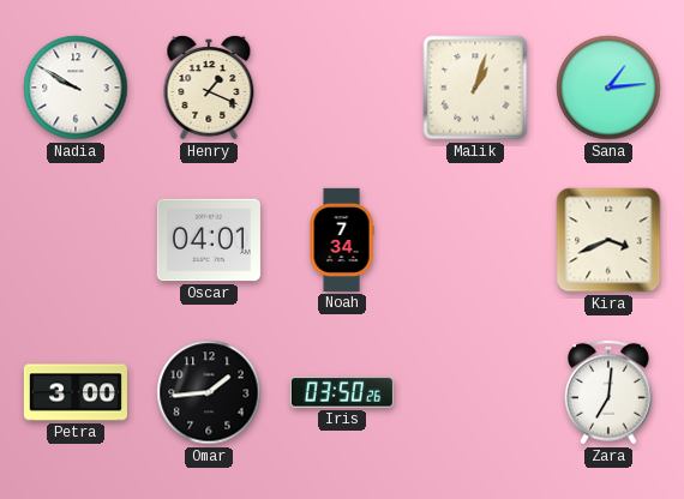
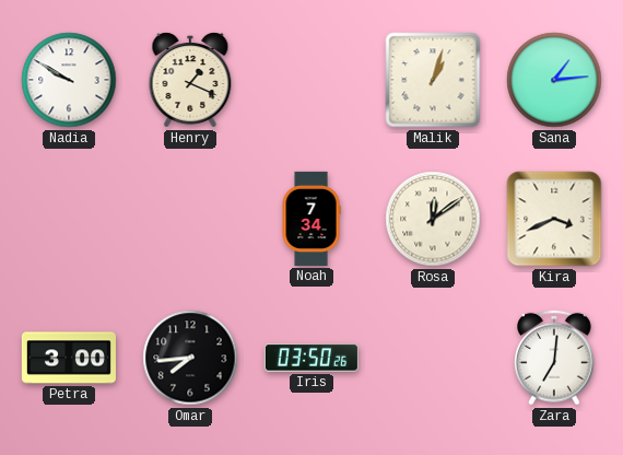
Oscar: 04:01 -> none (209, 240)
Rosa: none -> 12:09 (433, 219)
Omar: 1:44 -> 7:44 (190, 358)
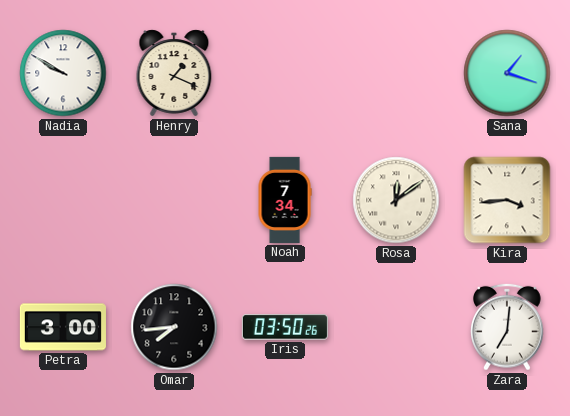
Malik: 1:03 -> none (433, 80)
Sana: 1:14 -> 1:18 (507, 73)
Kira: 3:41 -> 3:44 (507, 200)
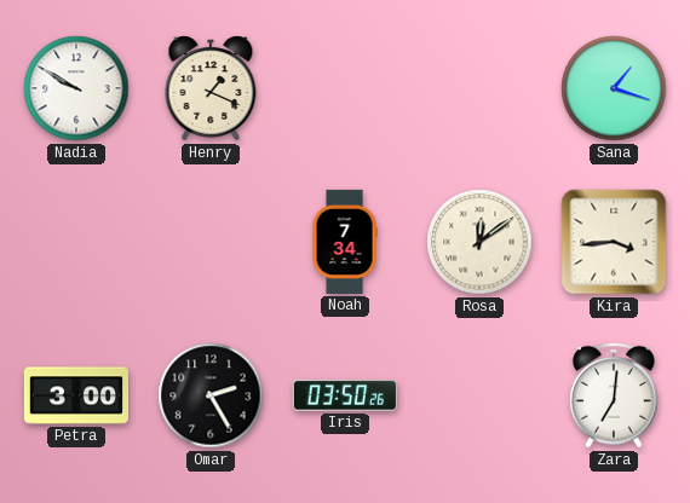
Omar: 7:44 -> 2:25 (211, 395)
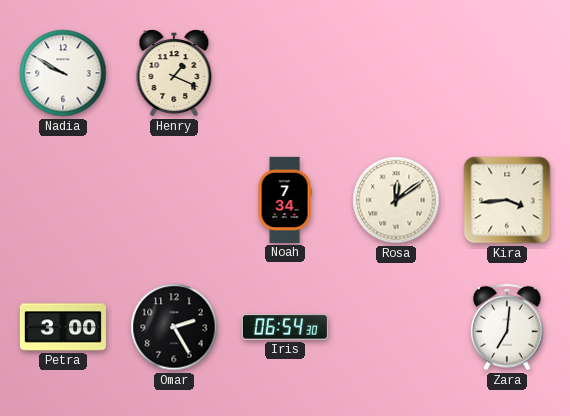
Sana: 1:18 -> none (614, 88)
Iris: 03:50 -> 06:54 (285, 327)
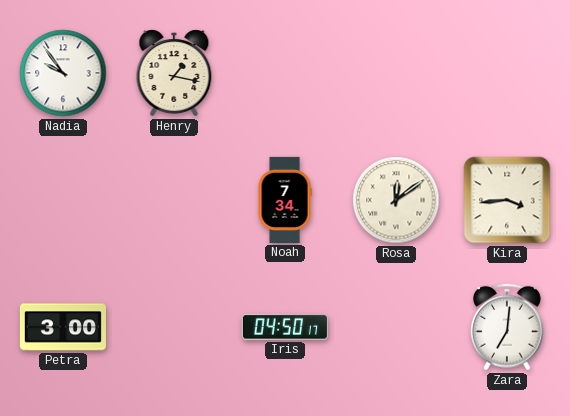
Nadia: 9:50 -> 9:54 (63, 73)
Henry: 1:19 -> 1:17 (174, 73)
Omar: 2:25 -> none (174, 327)
Iris: 06:54 -> 04:50 (285, 327)
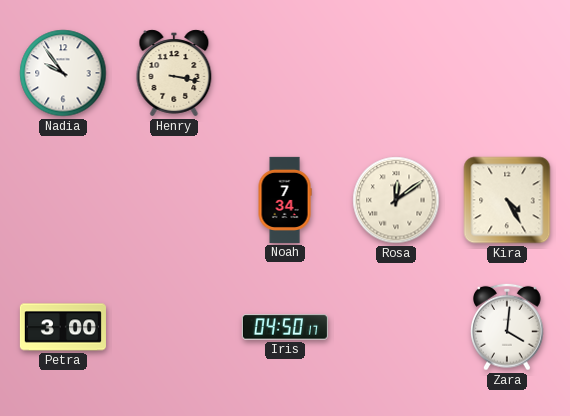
Henry: 1:17 -> 3:17 (174, 73)
Kira: 3:44 -> 4:25 (507, 200)
Zara: 7:01 -> 4:01 (508, 327)
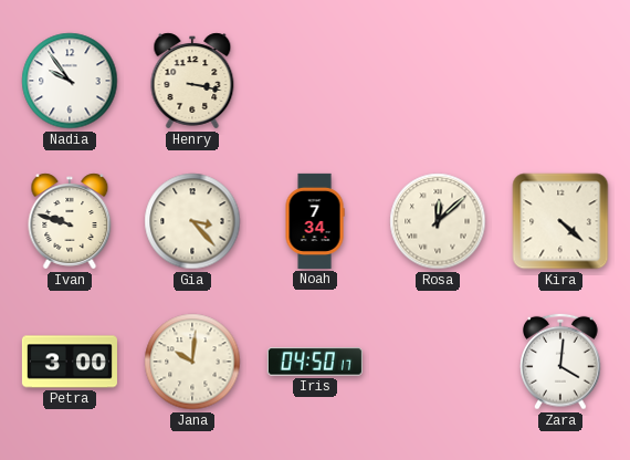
Ivan: none -> 9:48 (70, 221)
Gia: none -> 3:23 (192, 221)
Rosa: 12:09 -> 12:08 (438, 221)
Kira: 4:25 -> 4:22 (560, 221)
Jana: none -> 10:01 (192, 362)
